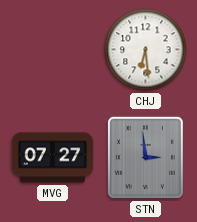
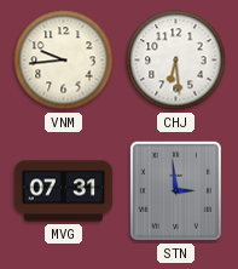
VNM: none -> 9:44 (64, 61)
MVG: 07:27 -> 07:31 (64, 191)
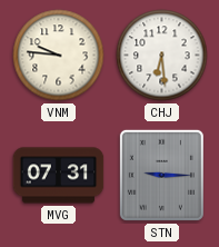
VNM: 9:44 -> 9:46 (59, 56)
STN: 2:59 -> 9:15 (161, 175)
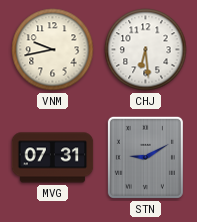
VNM: 9:46 -> 9:43 (53, 50)
STN: 9:15 -> 9:10 (145, 157)
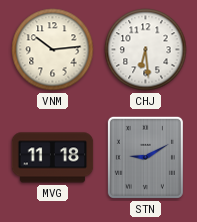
VNM: 9:43 -> 10:14 (53, 50)
MVG: 07:31 -> 11:18 (53, 158)
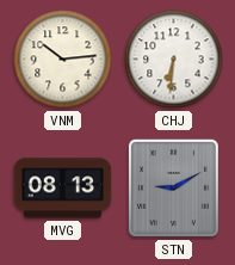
CHJ: 6:29 -> 6:31 (174, 60)
MVG: 11:18 -> 08:13 (63, 189)
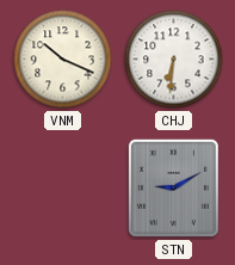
VNM: 10:14 -> 10:19 (63, 60)
MVG: 08:13 -> none (63, 189)
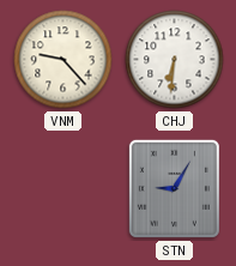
VNM: 10:19 -> 9:23 (63, 60)
STN: 9:10 -> 9:05 (174, 188)
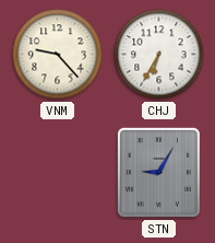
CHJ: 6:31 -> 6:35 (159, 55)
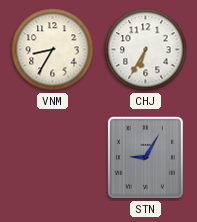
VNM: 9:23 -> 8:35 (53, 50)
